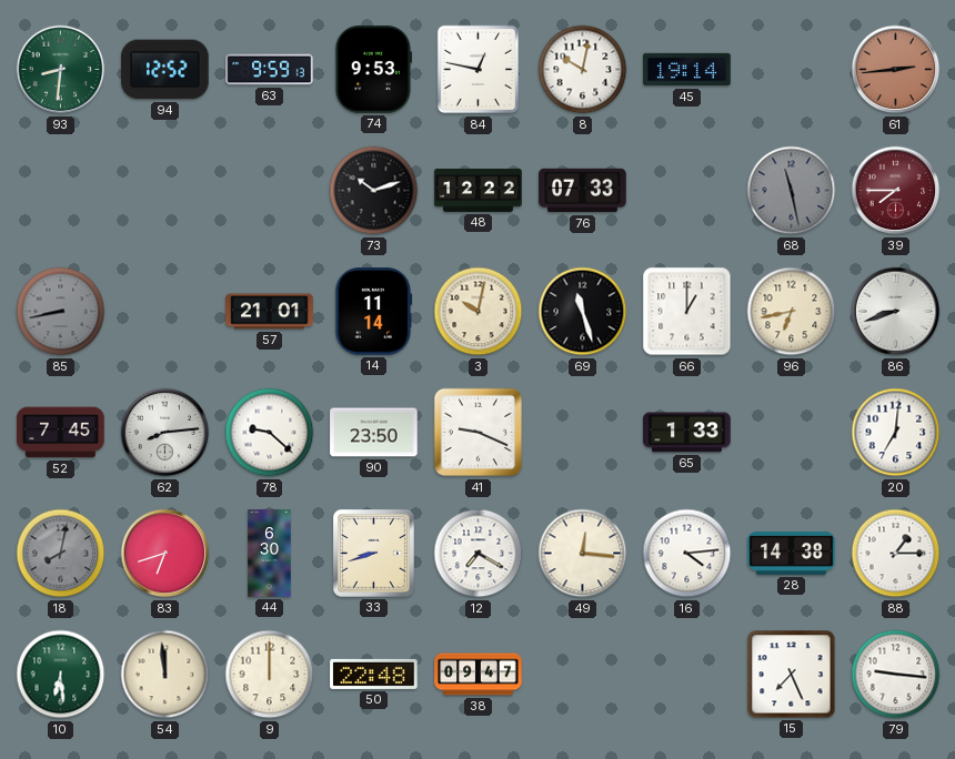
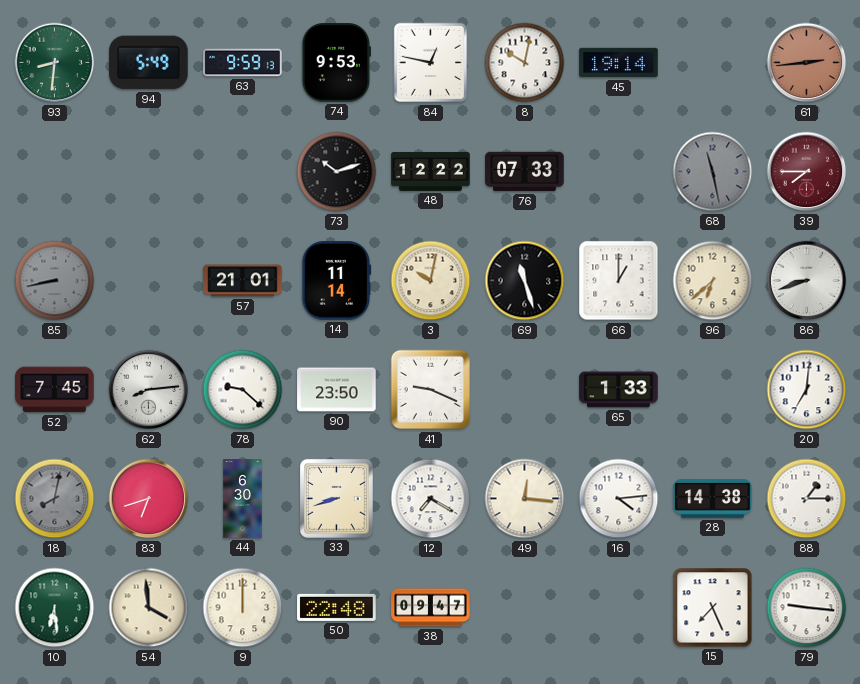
94: 12:52 -> 5:49 (149, 63)
96: 6:43 -> 6:38 (713, 281)
54: 11:59 -> 3:59 (149, 608)
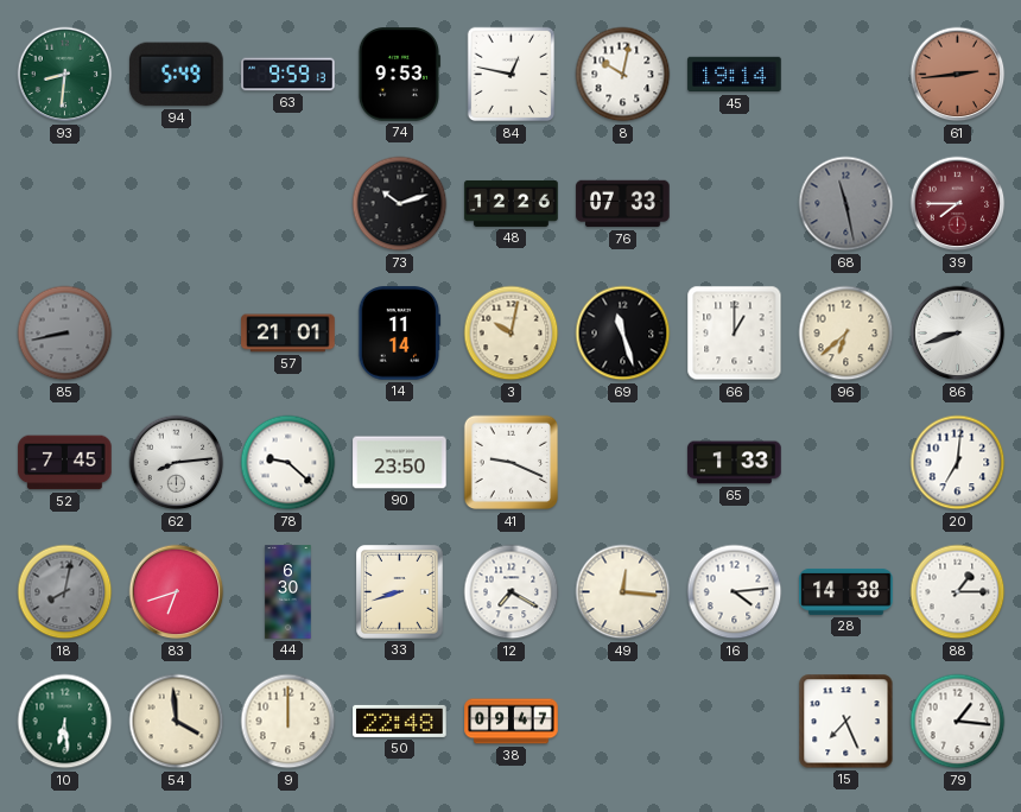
48: 12:22 -> 12:26 (512, 203)
79: 9:16 -> 1:16 (958, 722)
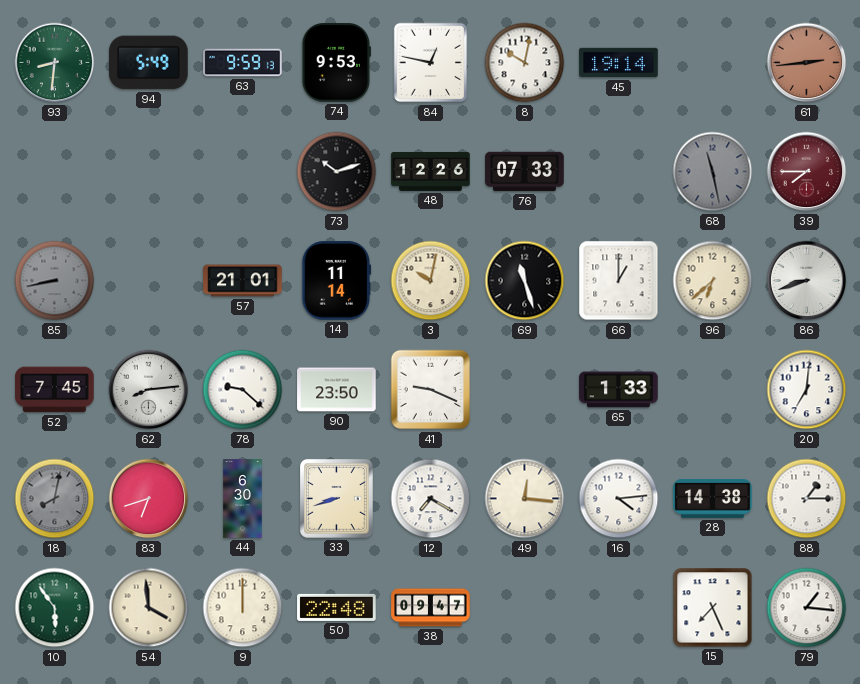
10: 6:29 -> 5:54 (55, 608)
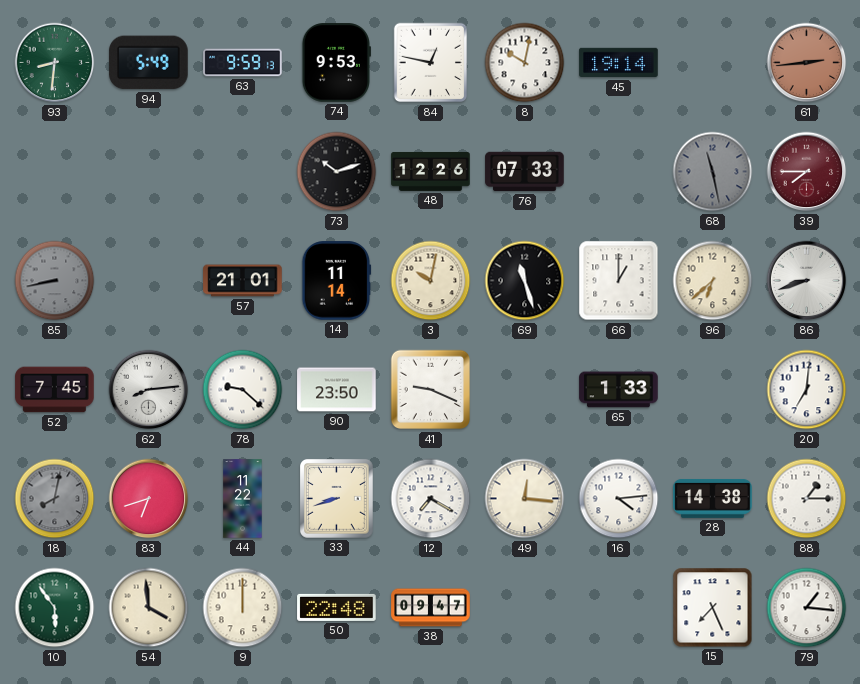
44: 6:30 -> 11:22 (243, 499)
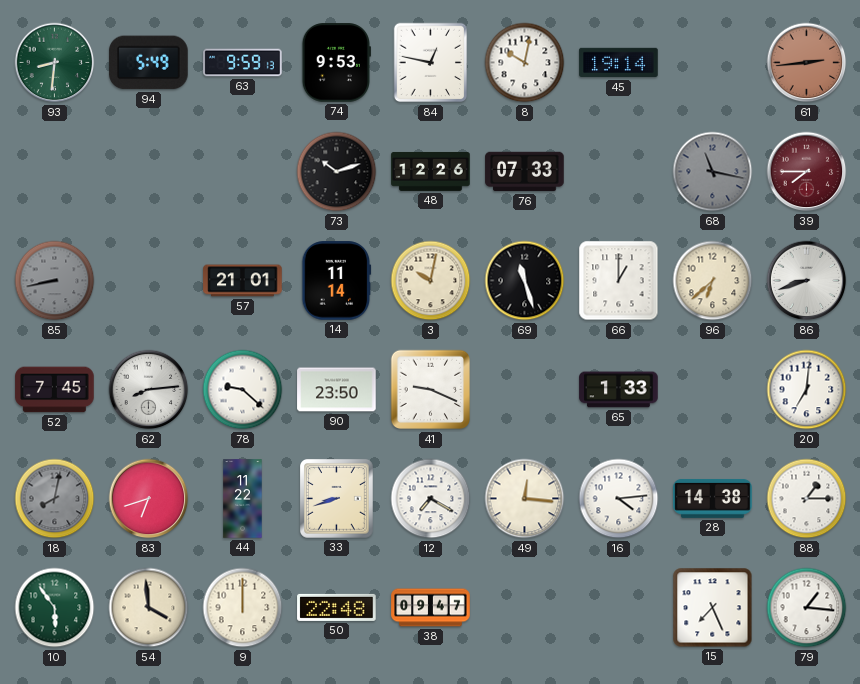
68: 11:28 -> 11:17 (713, 172)
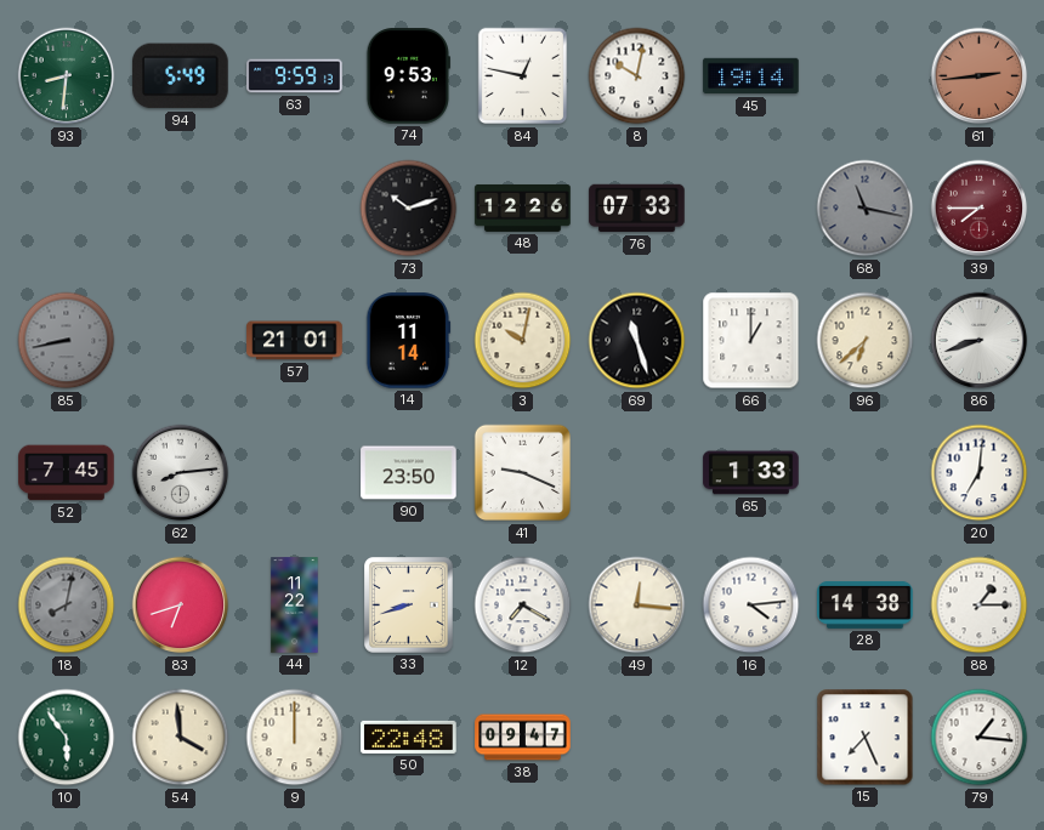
78: 9:22 -> none (243, 390)
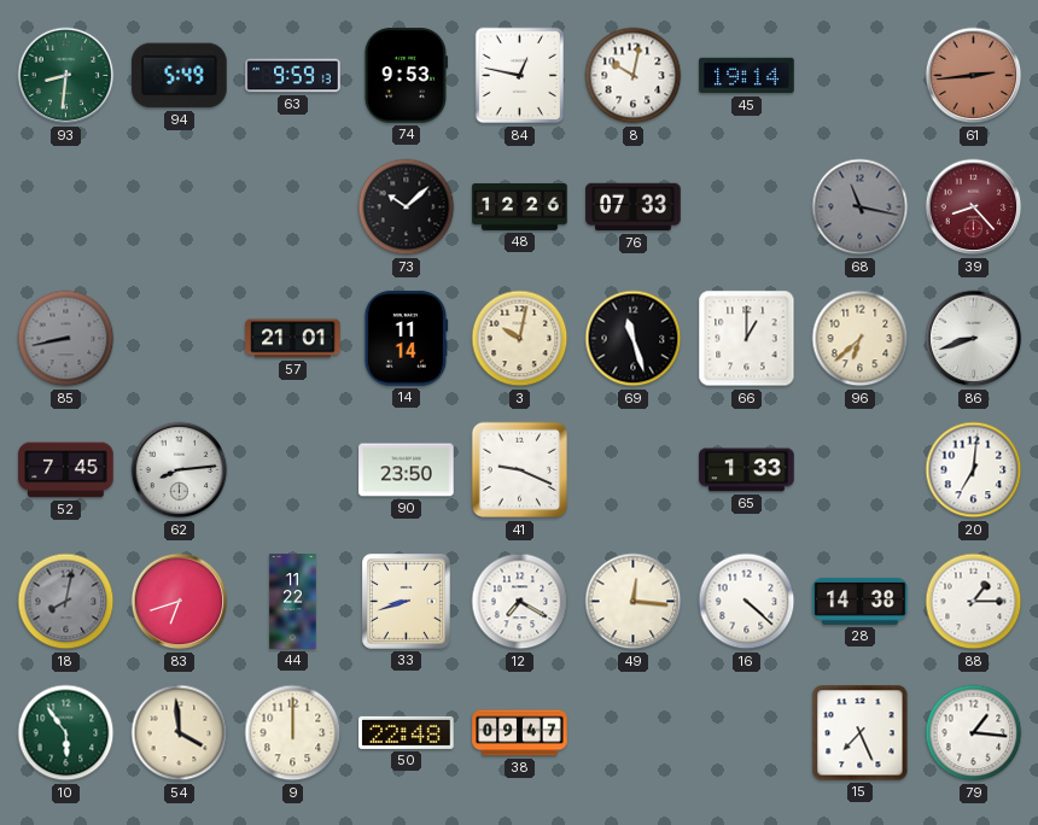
73: 10:12 -> 10:08 (407, 207)
39: 7:45 -> 8:23 (974, 207)
16: 4:14 -> 4:22 (747, 602)
